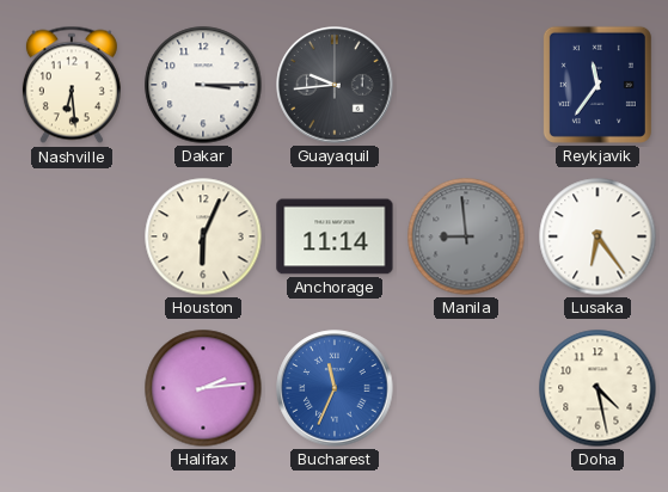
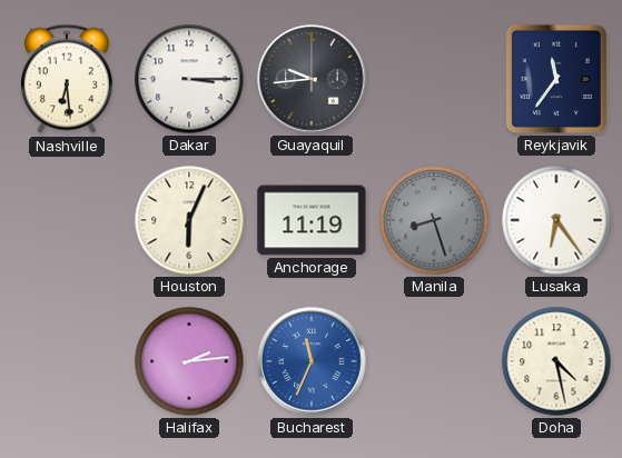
Anchorage: 11:14 -> 11:19 (312, 220)
Manila: 8:59 -> 8:27 (434, 220)
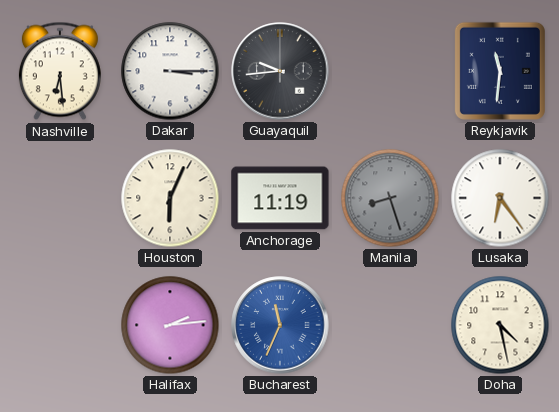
Reykjavik: 11:36 -> 11:31 (500, 71)
